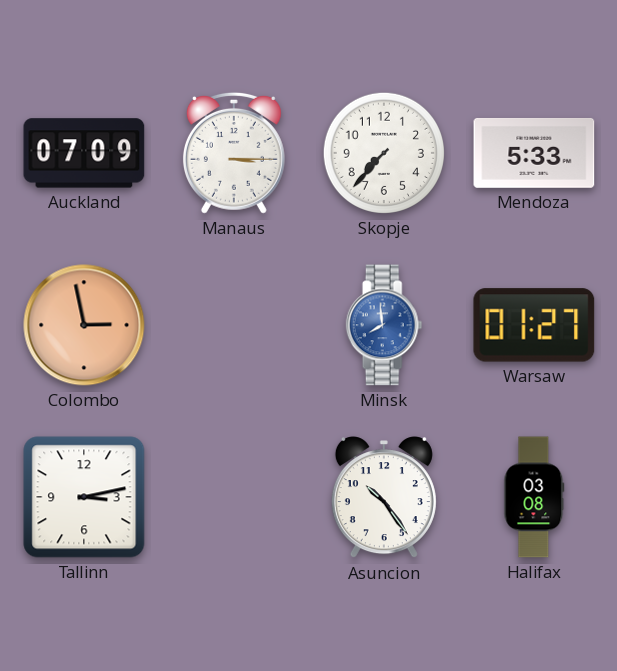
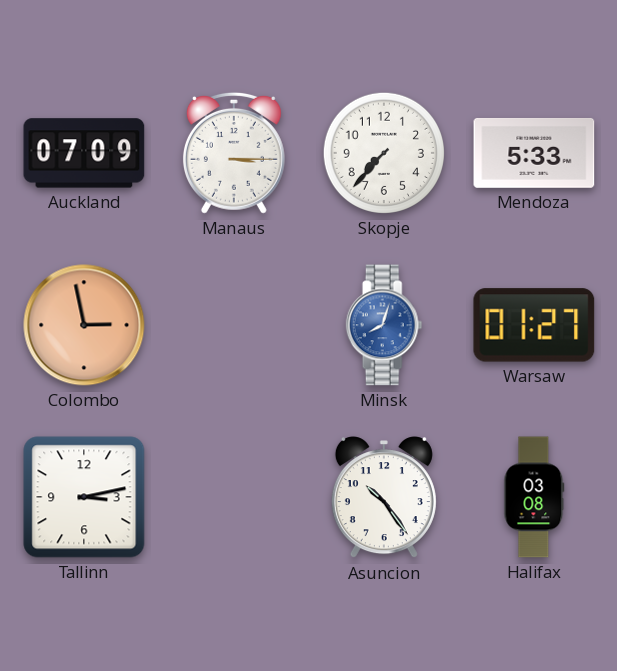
Minsk: 7:59 -> 8:03 (384, 325)
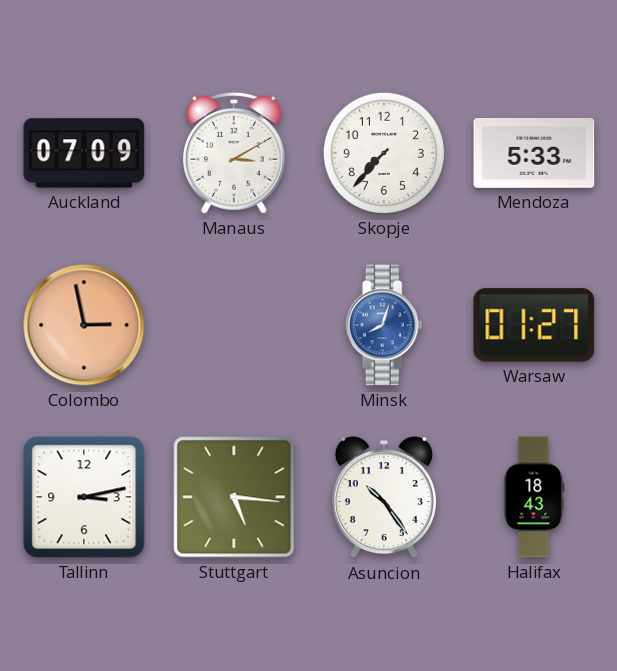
Manaus: 3:15 -> 3:10 (234, 153)
Stuttgart: none -> 5:16 (234, 497)
Halifax: 03:08 -> 18:43 (534, 497)
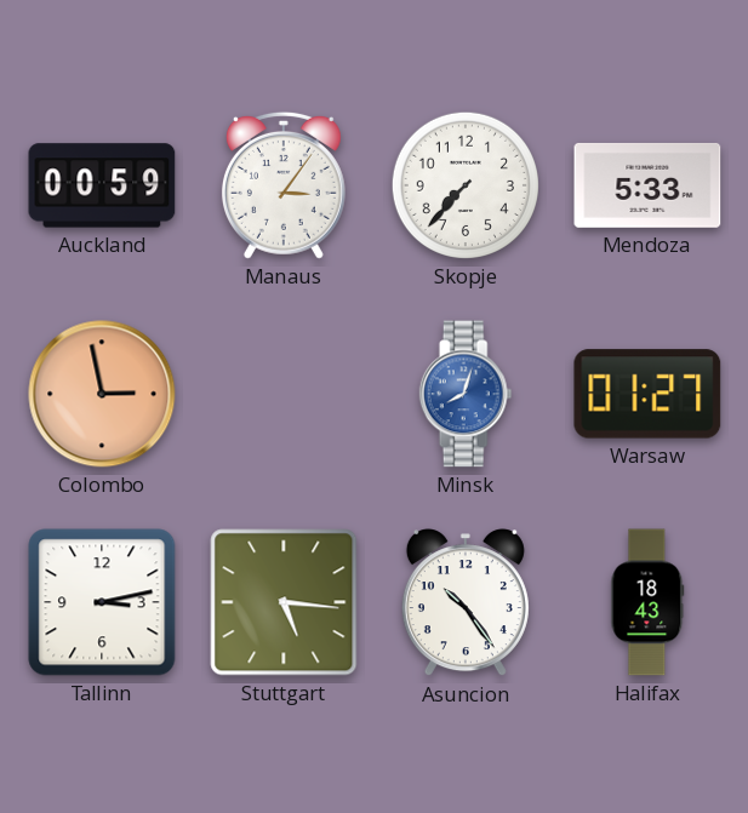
Auckland: 07:09 -> 00:59 (102, 185)
Manaus: 3:10 -> 3:06 (284, 185)
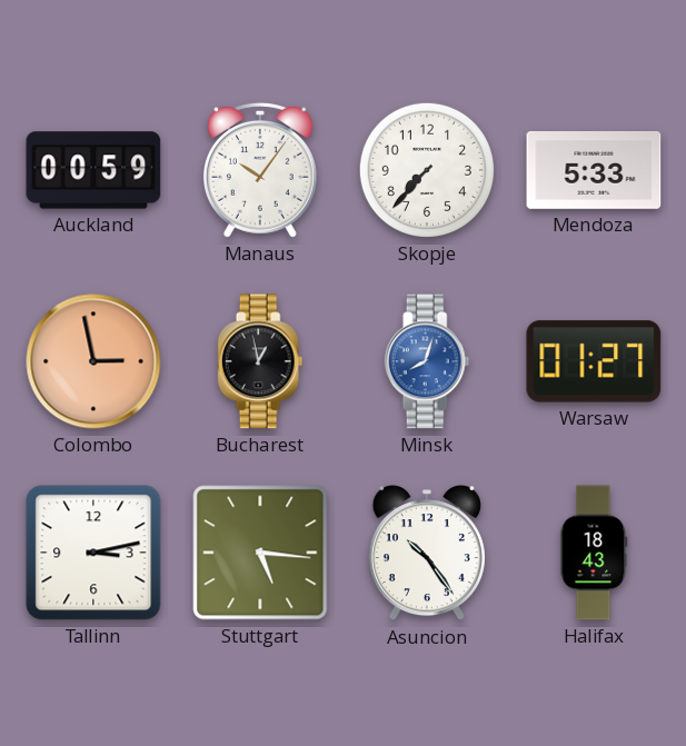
Manaus: 3:06 -> 10:06 (260, 170)
Bucharest: none -> 12:58 (260, 361)
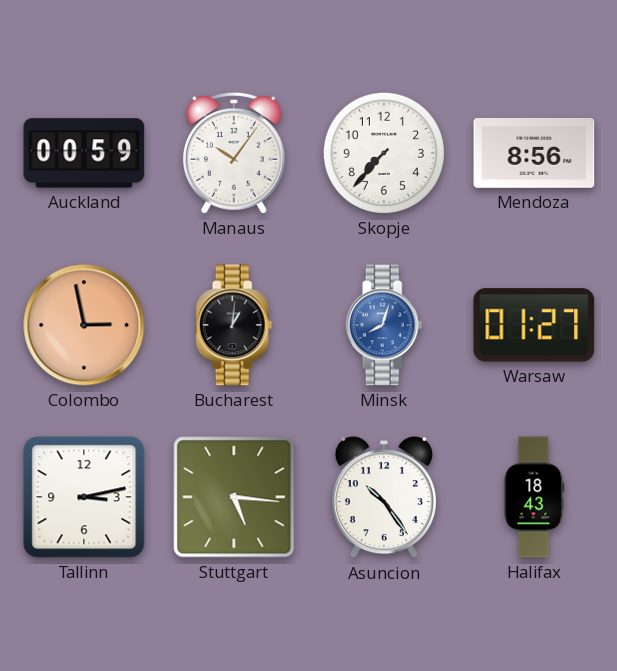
Mendoza: 5:33 -> 8:56 (534, 153)
Bucharest: 12:58 -> 1:01 (234, 325)
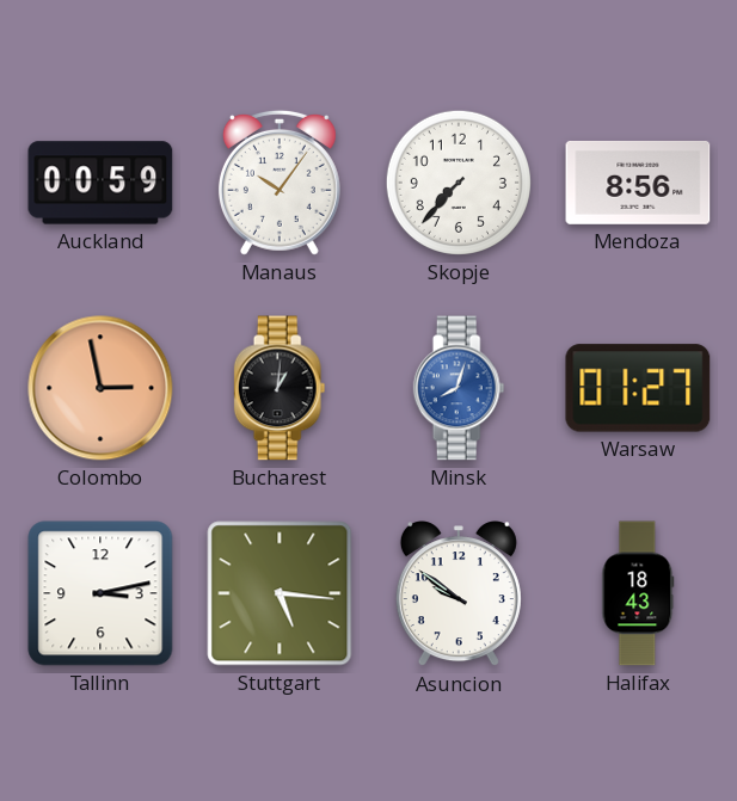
Asuncion: 10:24 -> 9:51 (459, 594)
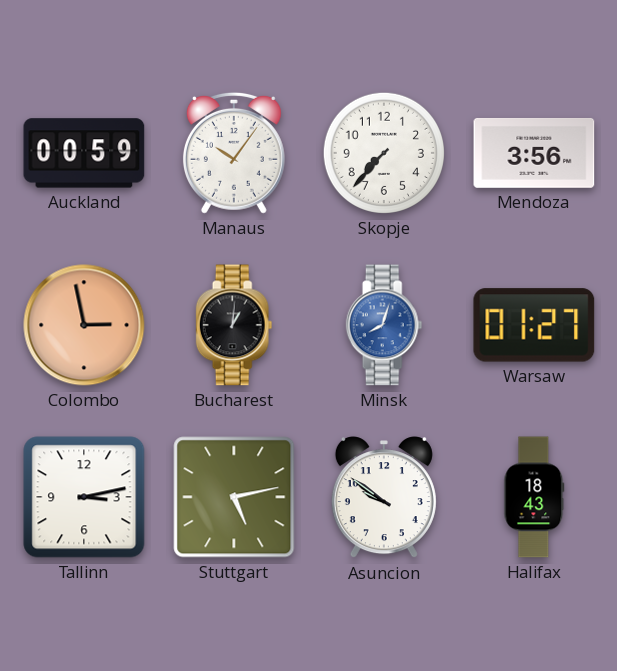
Mendoza: 8:56 -> 3:56 (534, 153)
Stuttgart: 5:16 -> 5:13 (234, 497)
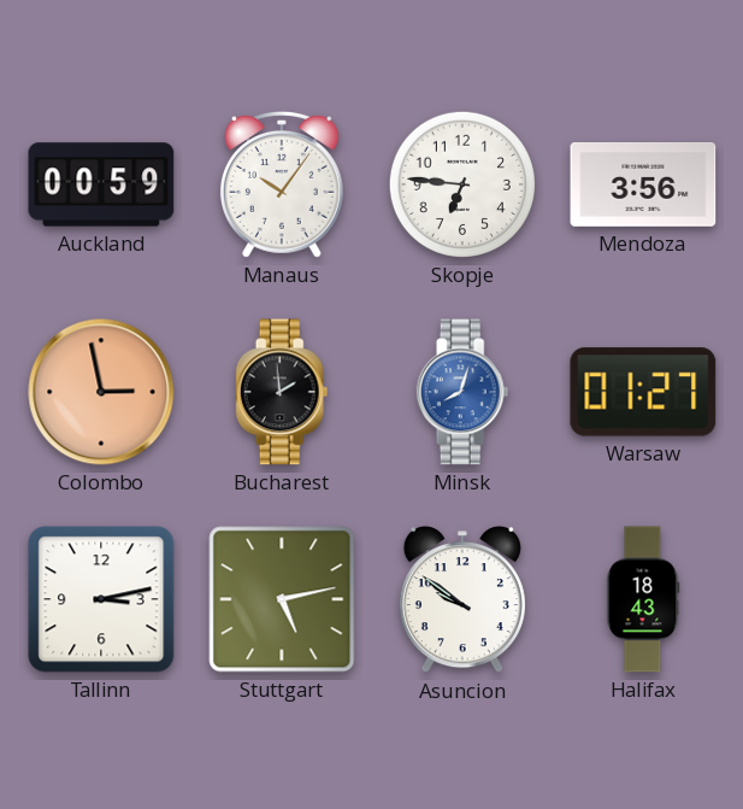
Skopje: 7:37 -> 6:46 (462, 184)
Bucharest: 1:01 -> 1:59 (282, 392)
